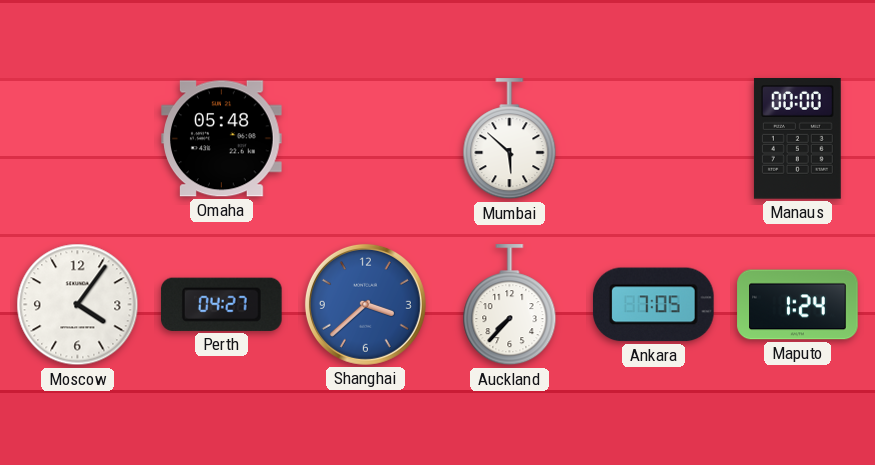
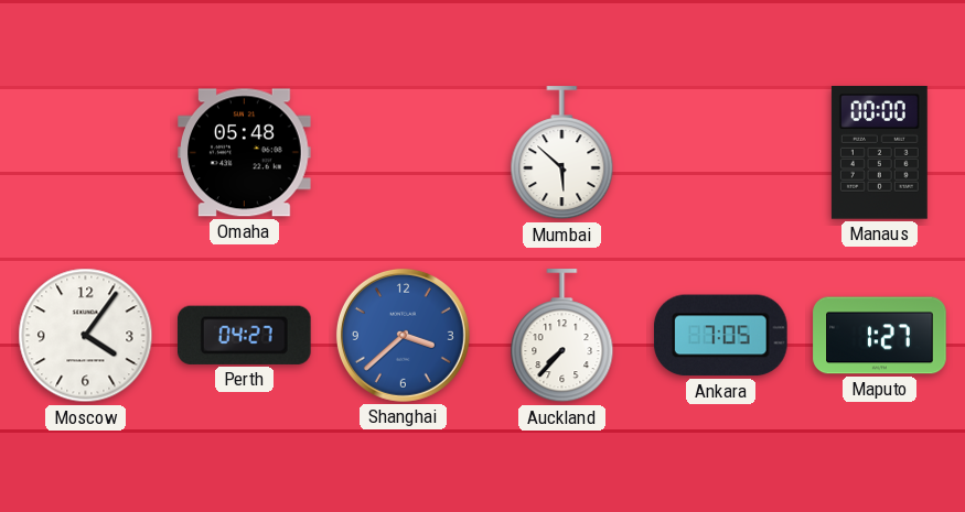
Maputo: 1:24 -> 1:27 (880, 336)
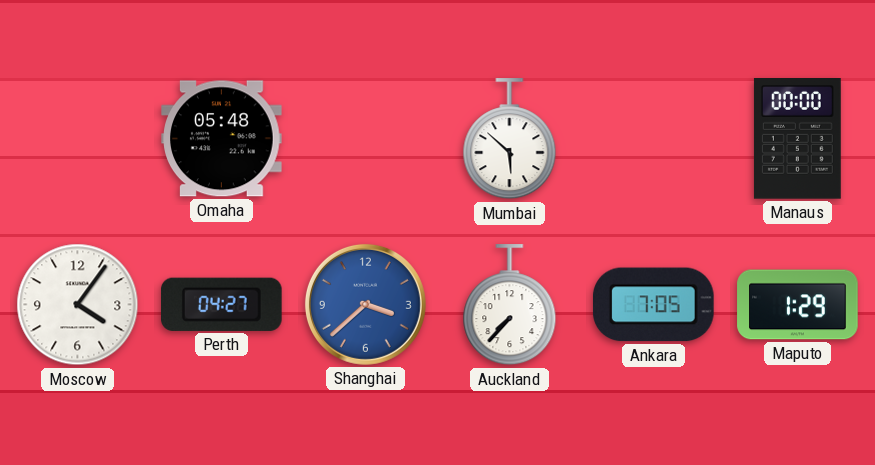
Maputo: 1:27 -> 1:29 (798, 305)
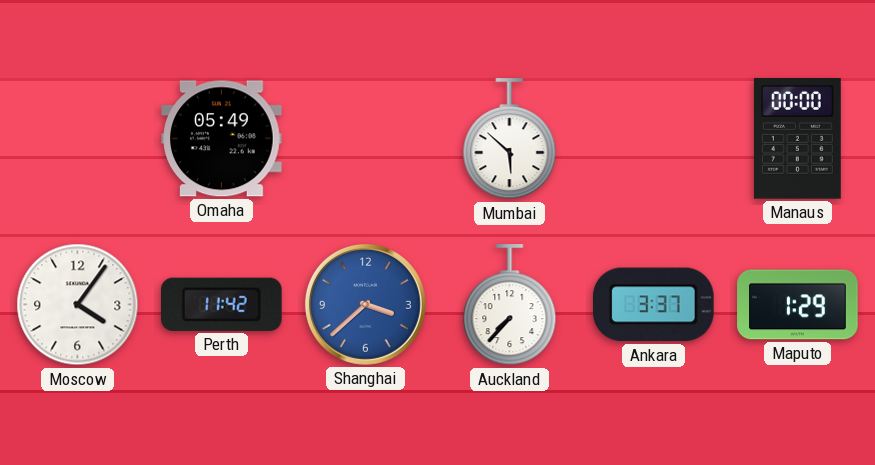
Omaha: 05:48 -> 05:49 (222, 139)
Perth: 04:27 -> 11:42 (221, 304)
Ankara: 7:05 -> 3:37 (653, 305)
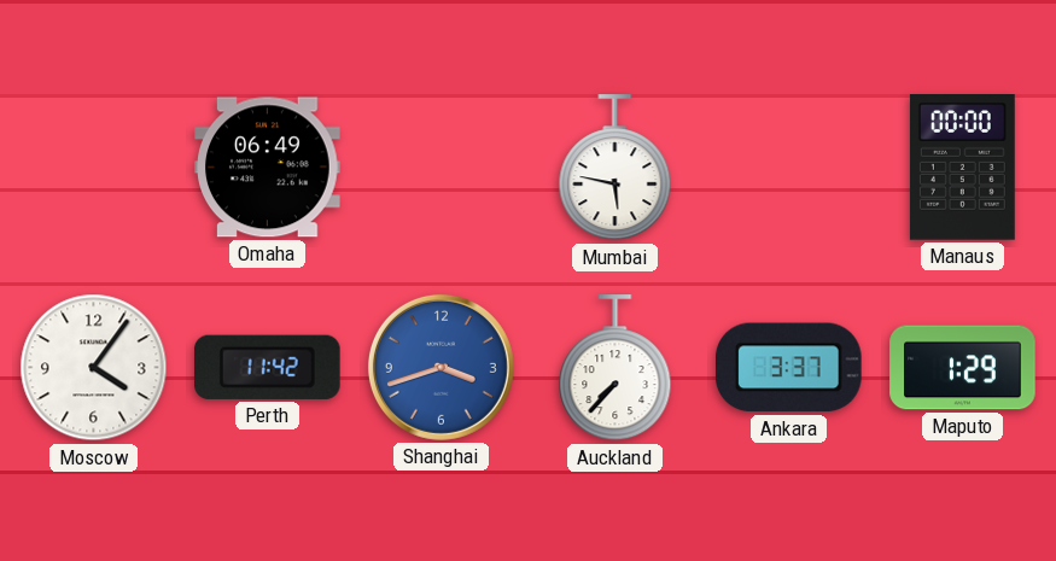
Omaha: 05:49 -> 06:49 (268, 168)
Mumbai: 5:52 -> 5:47 (615, 168)
Shanghai: 3:38 -> 3:42 (441, 367)
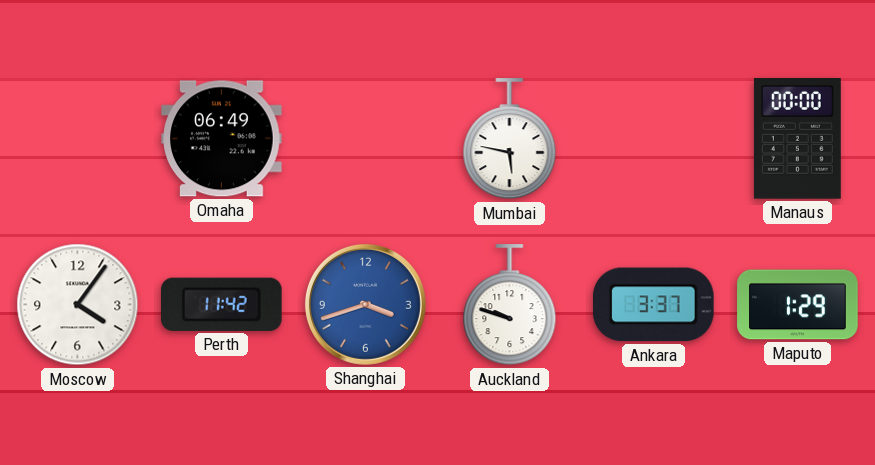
Auckland: 7:37 -> 9:48 (510, 305)
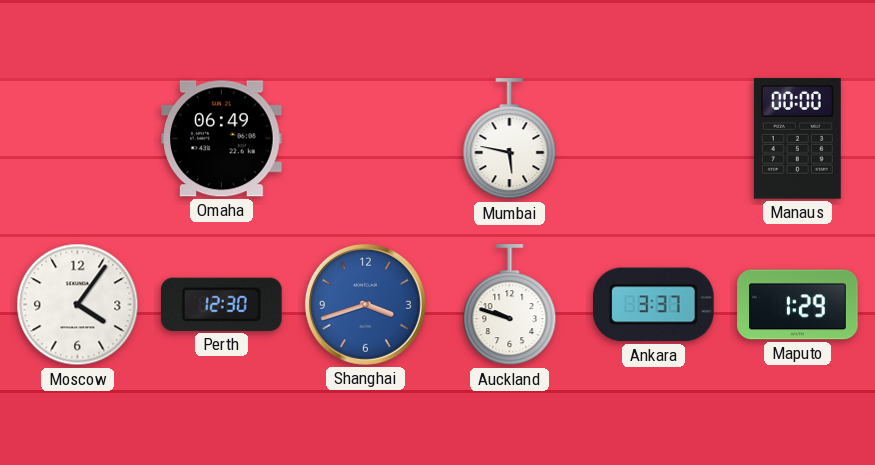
Perth: 11:42 -> 12:30 (221, 304)
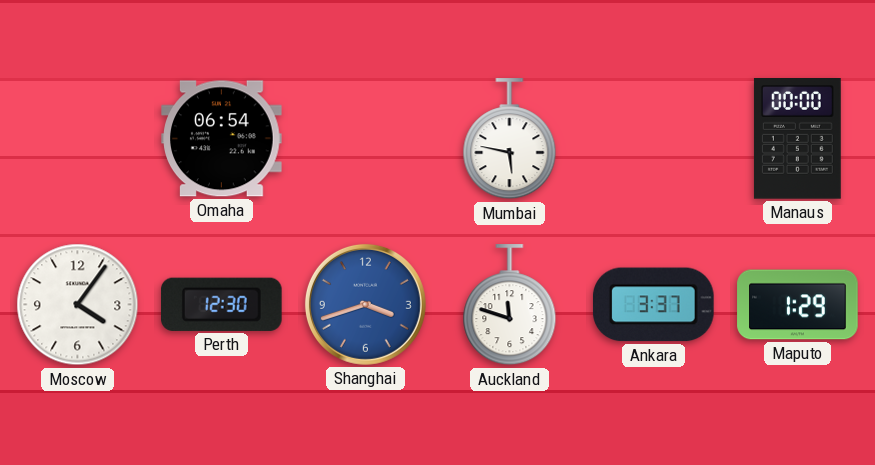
Omaha: 06:49 -> 06:54 (222, 139)
Auckland: 9:48 -> 11:48 (510, 305)
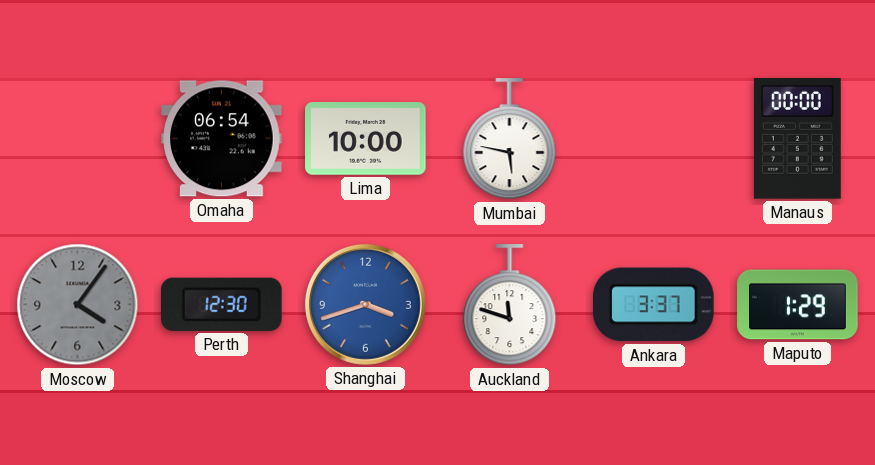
Lima: none -> 10:00 (366, 139)
Moscow dial: white -> grey (78, 305)
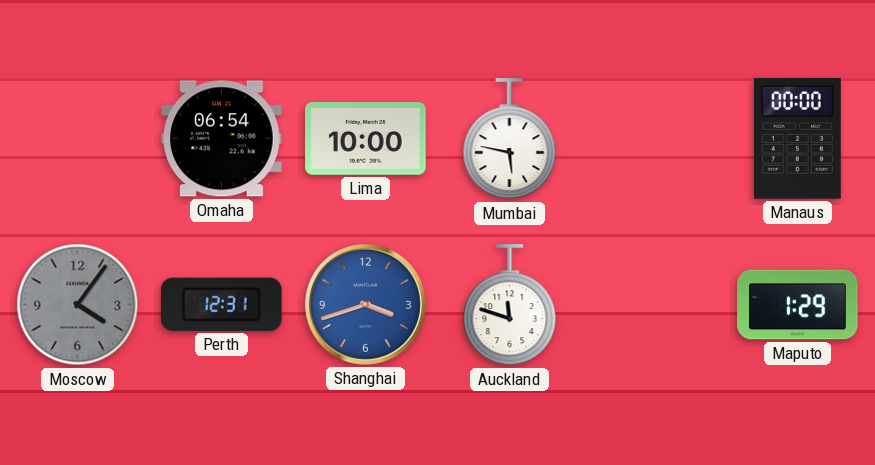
Perth: 12:30 -> 12:31 (221, 304)
Ankara: 3:37 -> none (653, 305)
